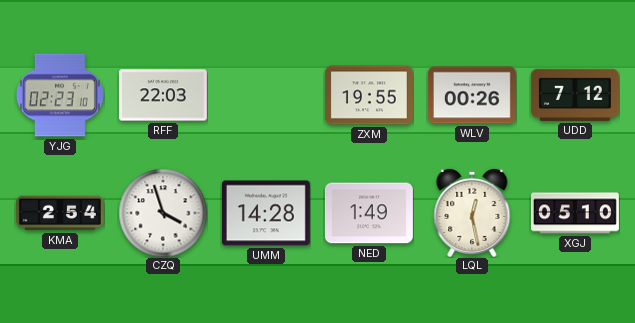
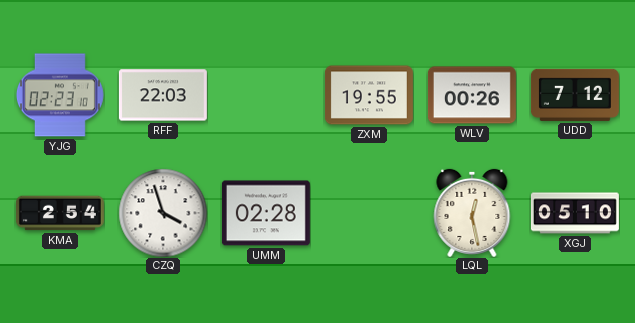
UMM: 14:28 -> 02:28 (266, 213)
NED: 1:49 -> none (369, 213)
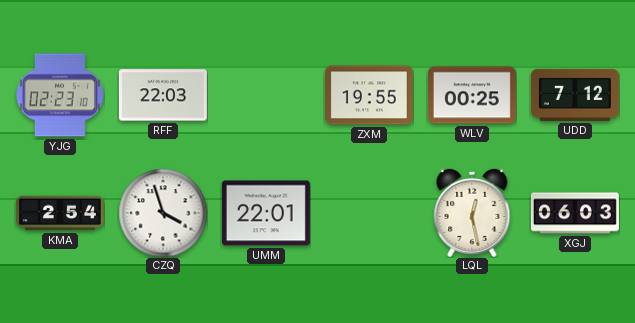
WLV: 00:26 -> 00:25 (472, 95)
UMM: 02:28 -> 22:01 (266, 213)
XGJ: 05:10 -> 06:03 (575, 213)
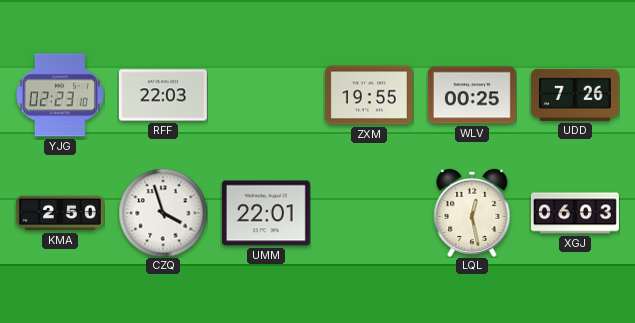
UDD: 7:12 -> 7:26 (575, 95)
KMA: 2:54 -> 2:50 (60, 213)
